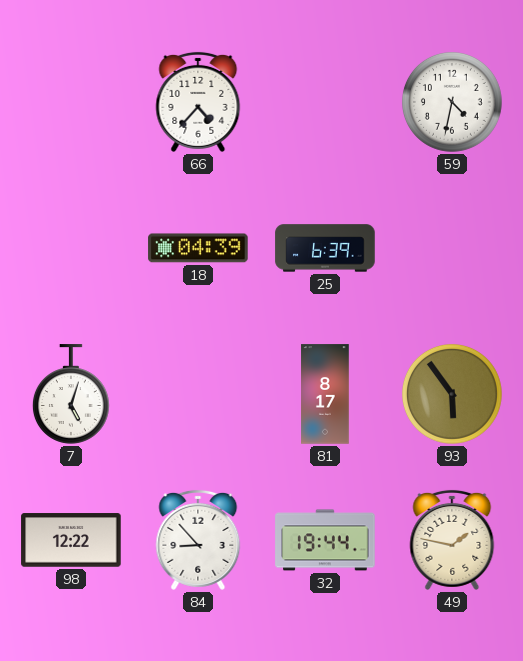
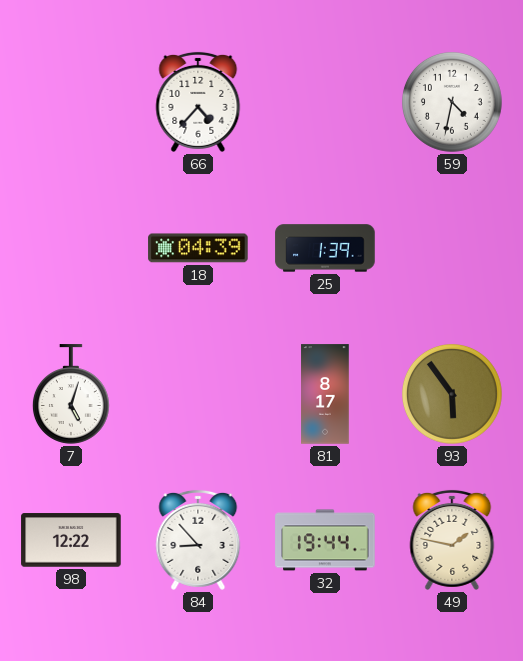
25: 6:39 -> 1:39 (325, 248)
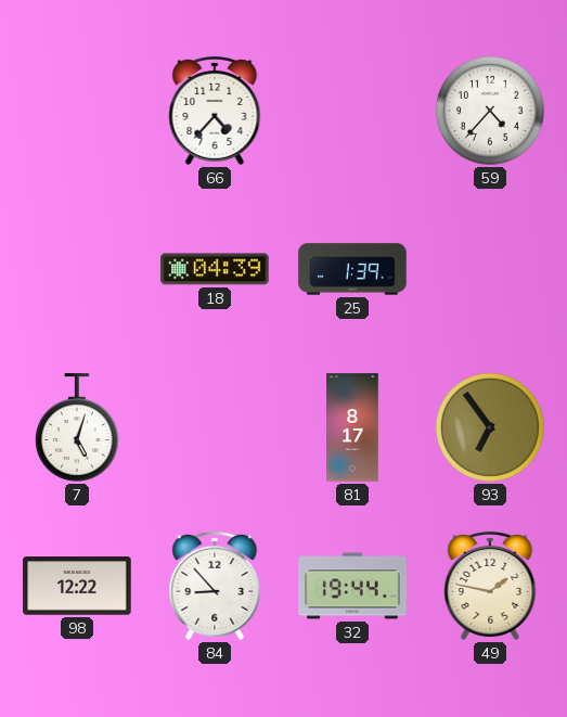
59: 4:32 -> 4:37 (490, 111)
93: 5:54 -> 6:54 (490, 427)
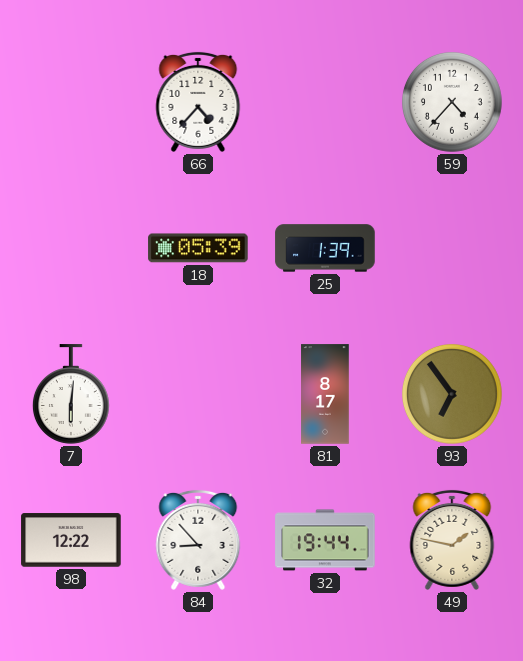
18: 04:39 -> 05:39 (198, 248)
7: 5:03 -> 6:01 (71, 394)
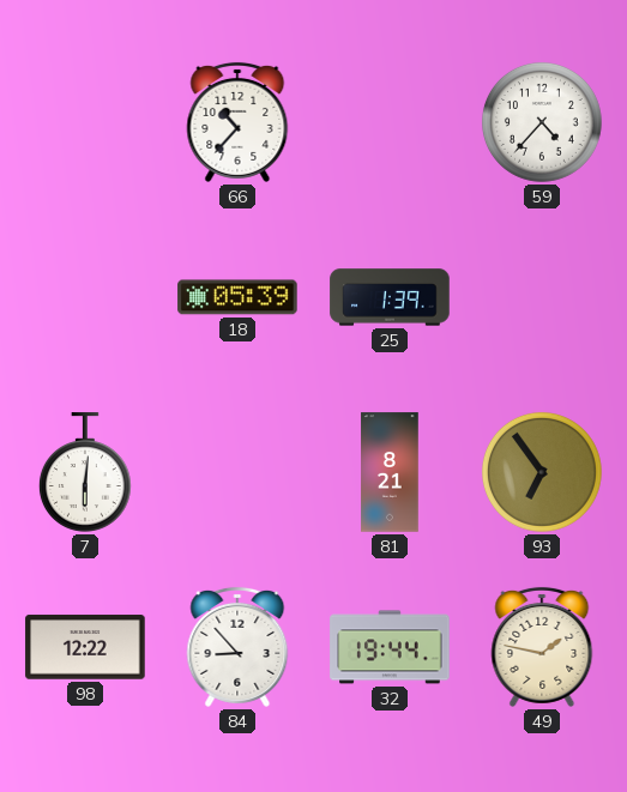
66: 4:37 -> 10:37 (237, 122)
81: 8:17 -> 8:21 (390, 472)
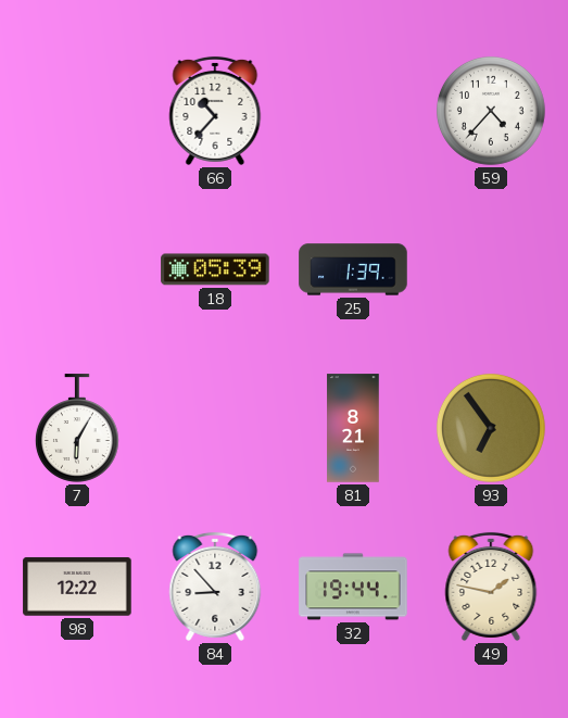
7: 6:01 -> 6:05 (77, 428)
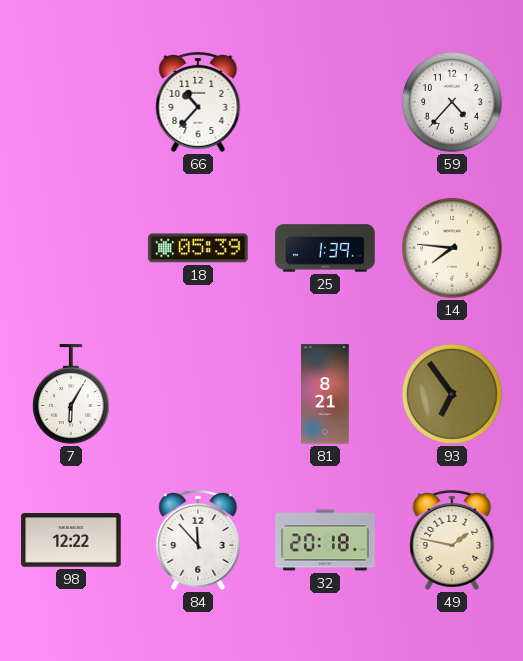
14: none -> 7:46 (452, 248)
84: 8:53 -> 11:53 (198, 540)
32: 19:44 -> 20:18 (325, 540)
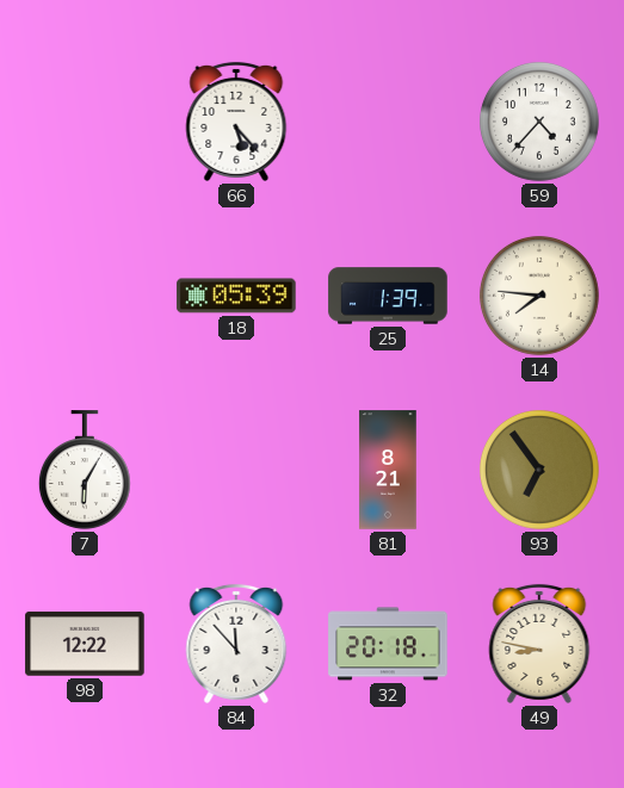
66: 10:37 -> 5:23 (236, 122)
49: 1:47 -> 8:47 (539, 644)
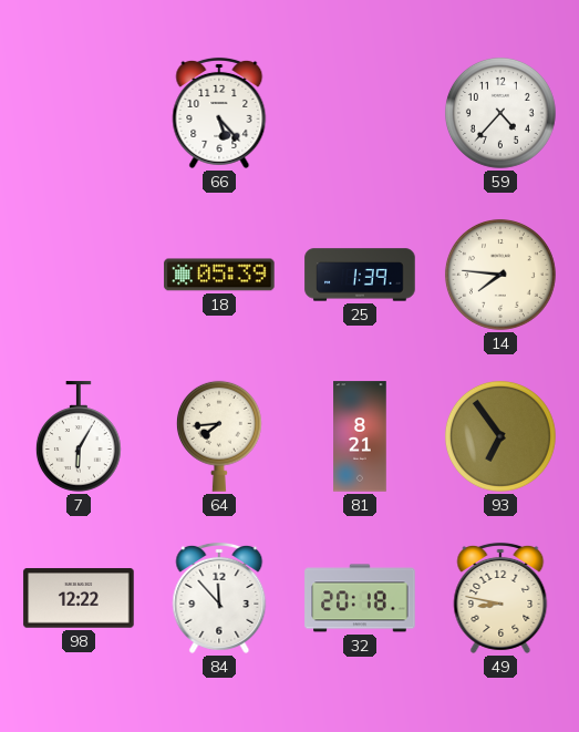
64: none -> 7:44 (219, 436)
